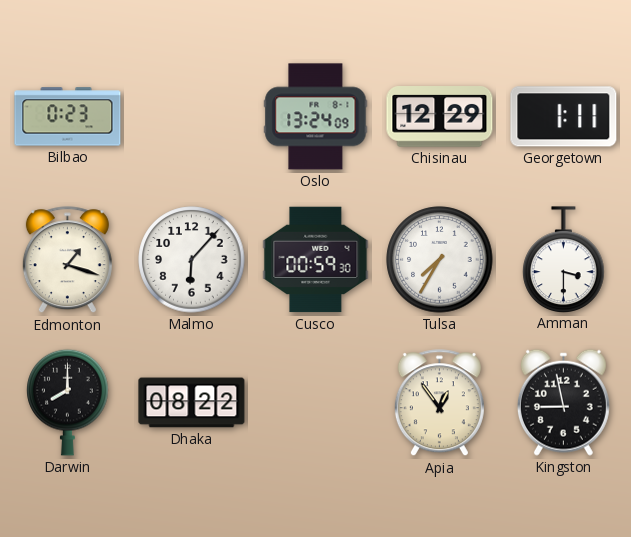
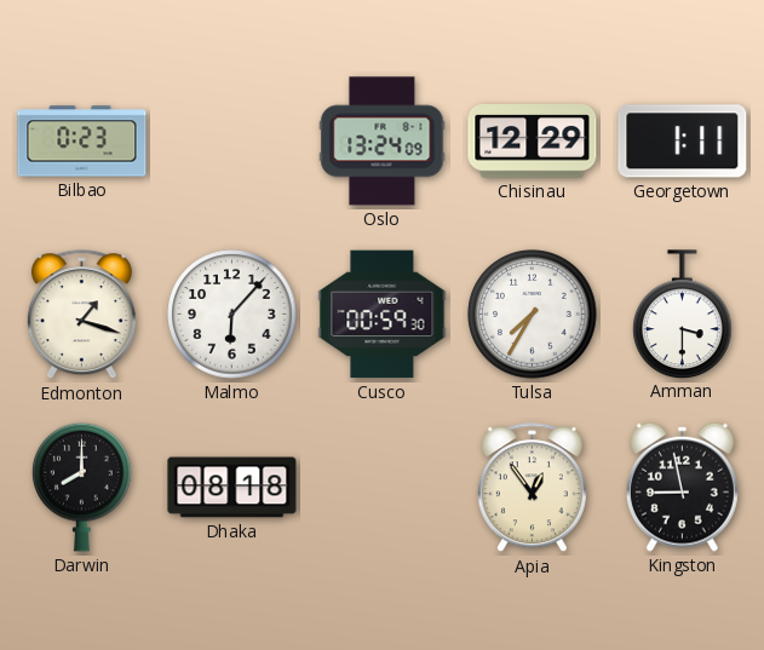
Dhaka: 08:22 -> 08:18 (232, 488)
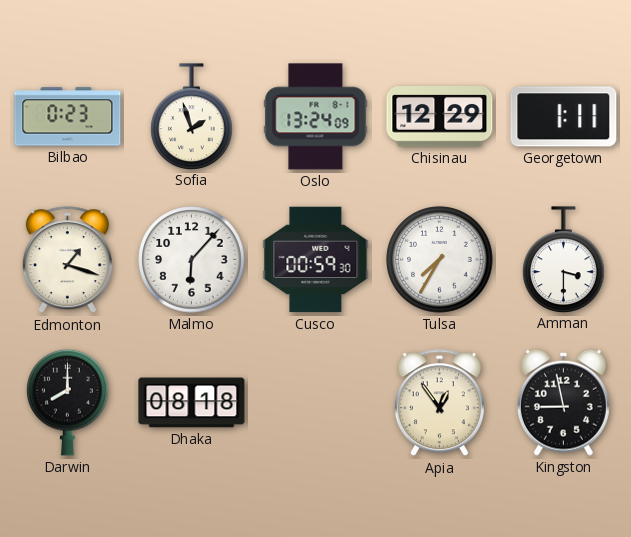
Sofia: none -> 1:57 (192, 116)
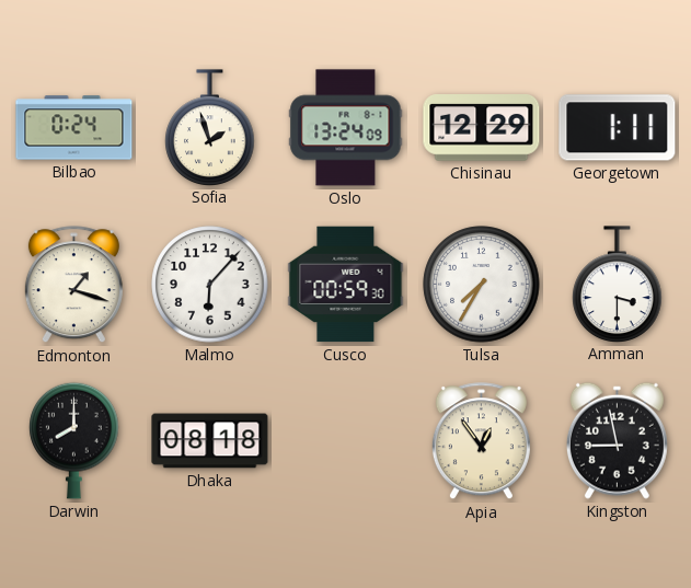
Bilbao: 0:23 -> 0:24 (74, 128)
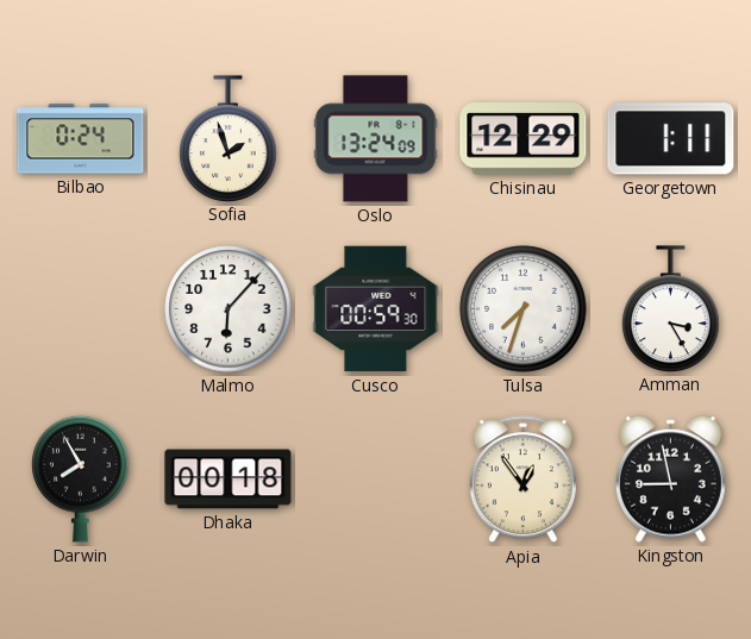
Edmonton: 1:18 -> none (73, 285)
Tulsa: 7:35 -> 7:33 (524, 309)
Amman: 3:30 -> 3:25 (671, 308)
Darwin: 8:00 -> 7:55 (81, 478)
Dhaka: 08:18 -> 00:18 (229, 480)
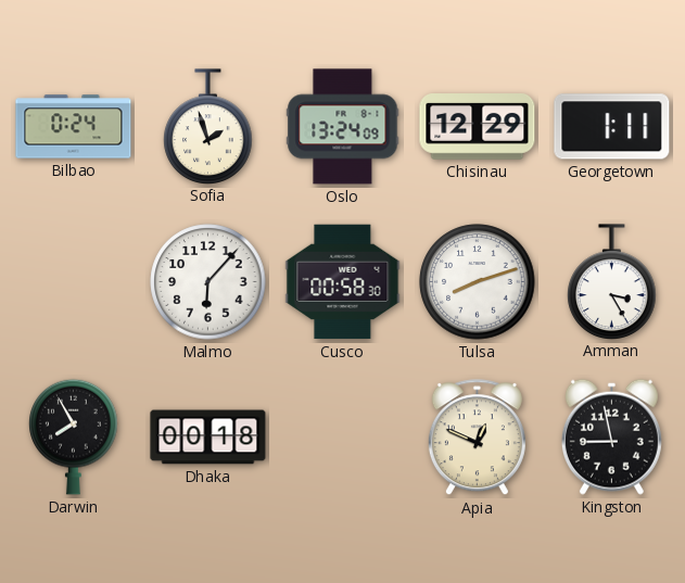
Cusco: 00:59 -> 00:58 (343, 282)
Tulsa: 7:33 -> 8:12 (478, 282)
Apia: 12:54 -> 12:49 (477, 438)
